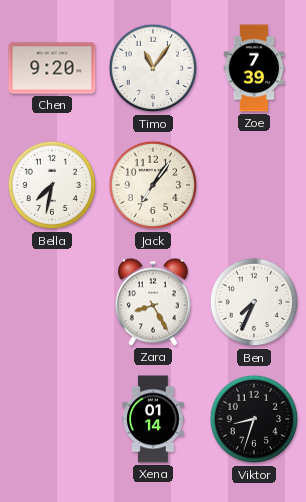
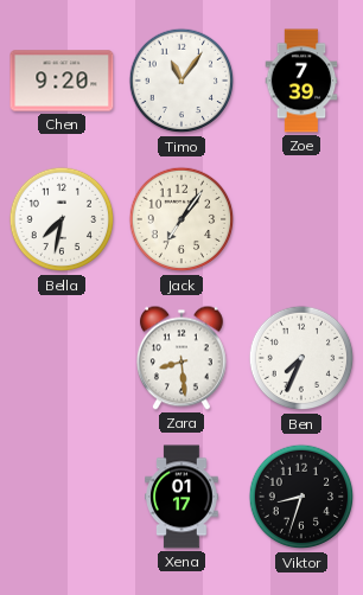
Zara: 8:25 -> 8:29 (183, 358)
Xena: 01:14 -> 01:17 (181, 497)
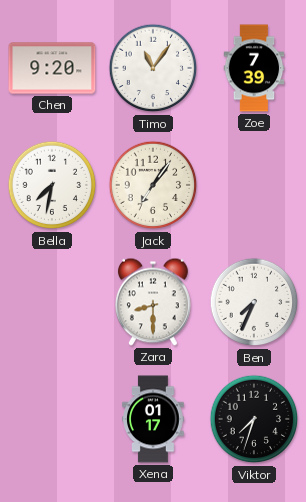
Zara: 8:29 -> 8:30 (154, 302)
Viktor: 8:33 -> 7:33 (254, 419)
